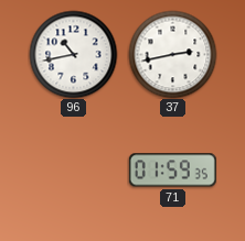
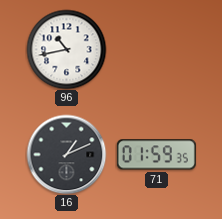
37: 2:43 -> none (172, 54)
16: none -> 1:11 (66, 154)
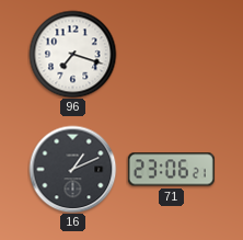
96: 10:43 -> 7:18 (72, 54)
71: 01:59 -> 23:06 (171, 170)
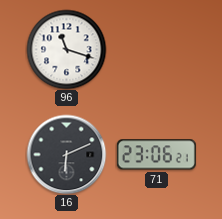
96: 7:18 -> 11:18 (66, 49)
16: 1:11 -> 6:11 (66, 154)
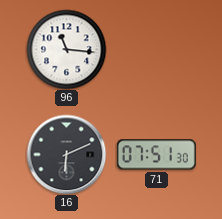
96: 11:18 -> 11:16 (66, 49)
71: 23:06 -> 07:51 (156, 155)
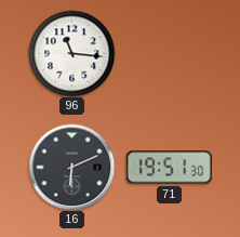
71: 07:51 -> 19:51 (169, 168)
